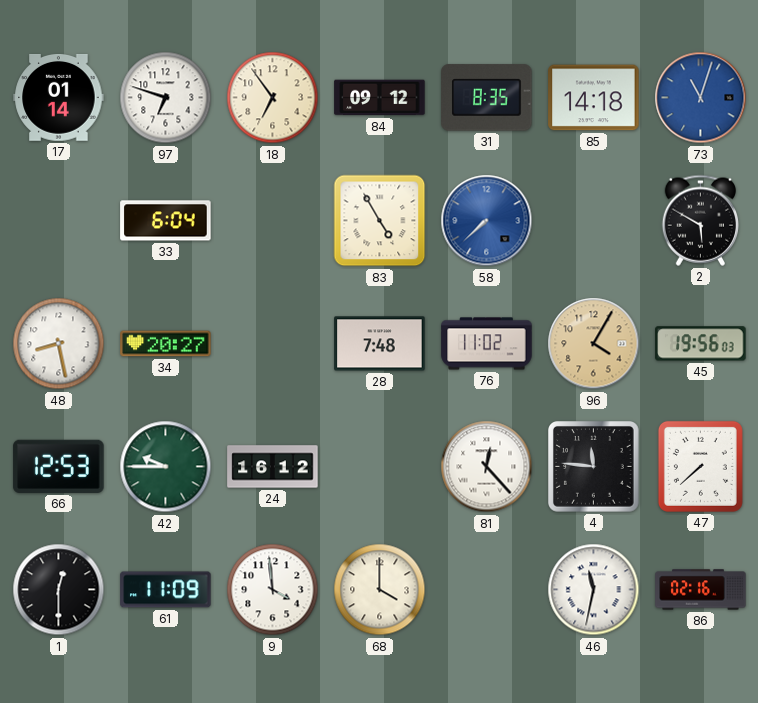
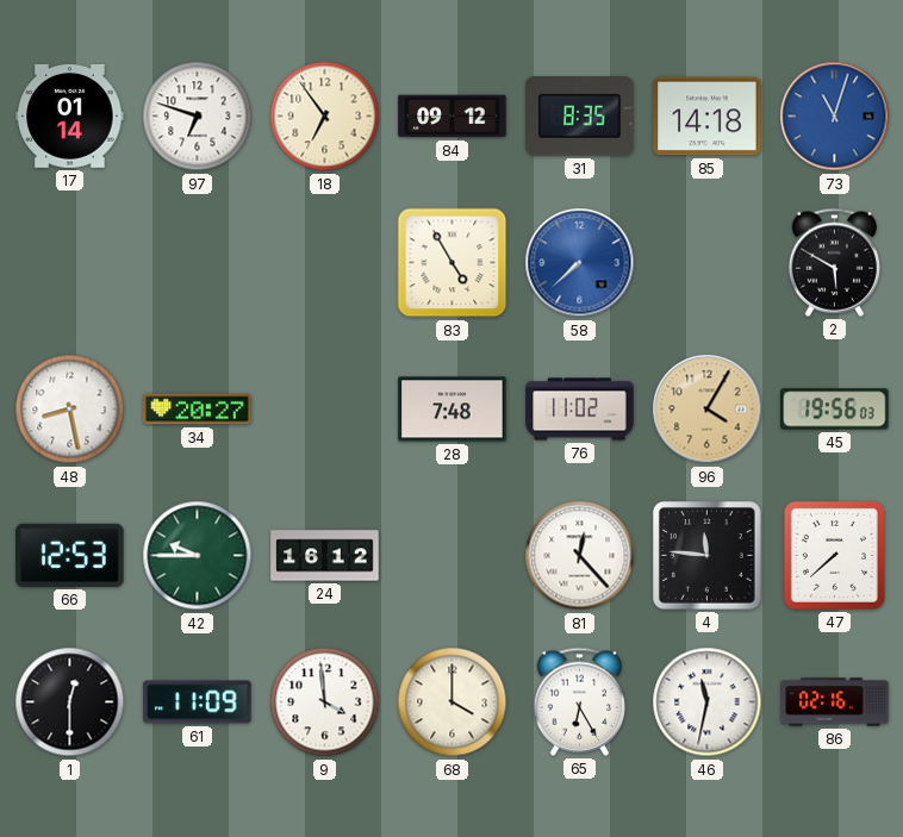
33: 6:04 -> none (166, 221)
65: none -> 6:25 (579, 701)
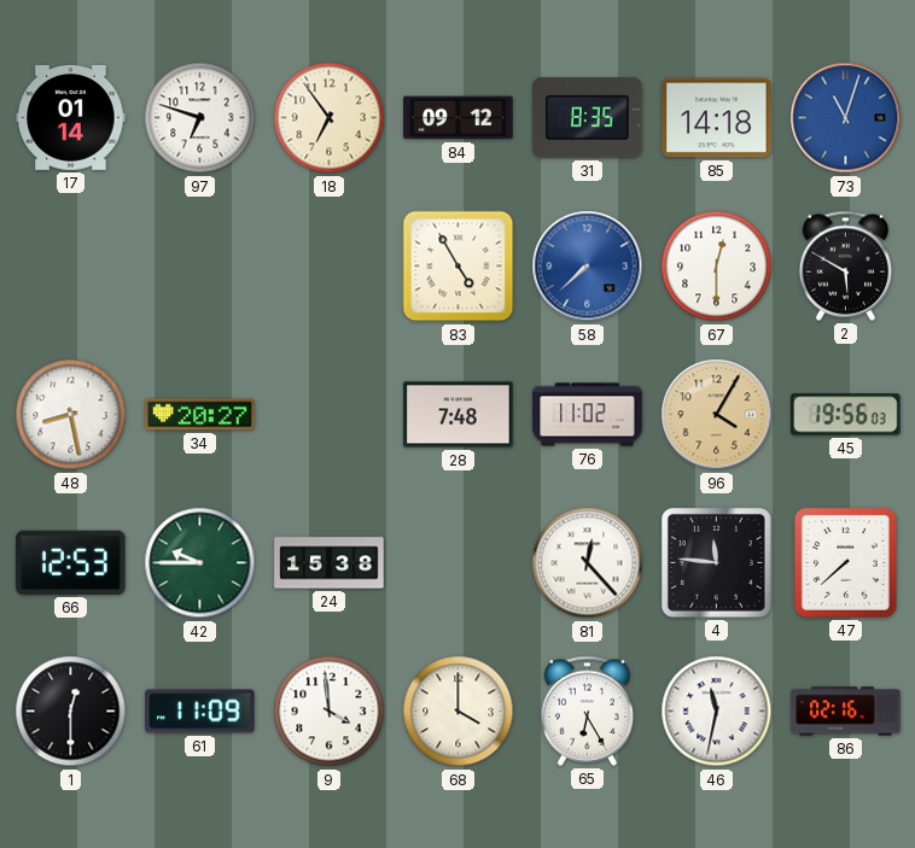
67: none -> 12:30 (717, 267)
24: 16:12 -> 15:38 (330, 563)
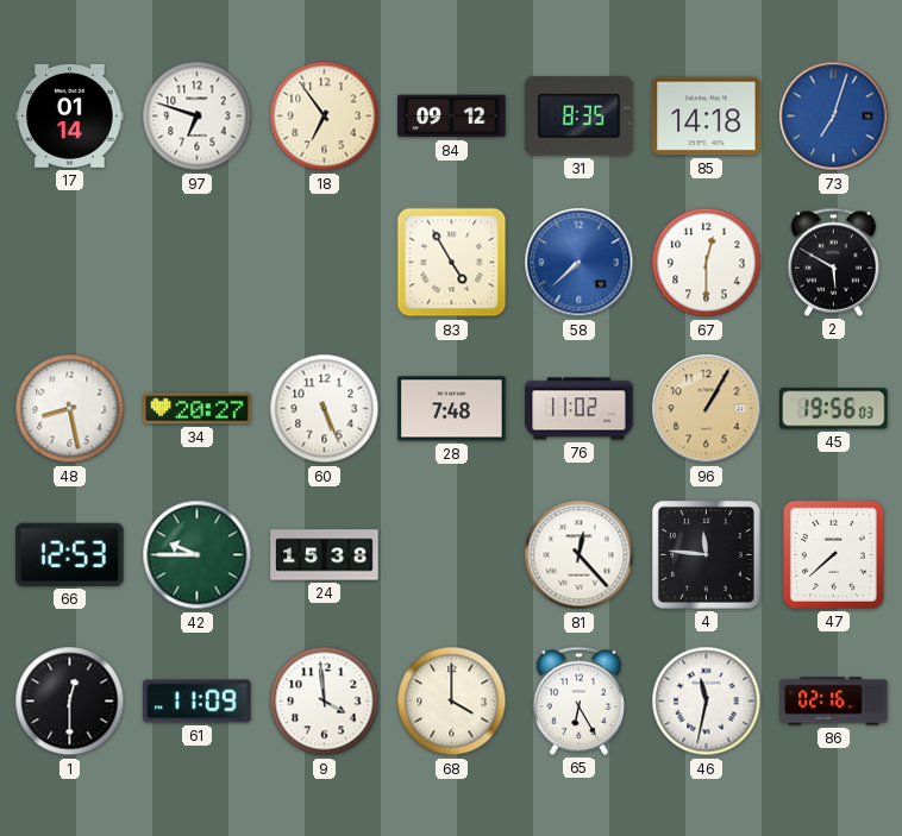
73: 11:03 -> 7:03 (834, 117)
60: none -> 5:26 (325, 409)
96: 4:05 -> 1:05 (707, 409)
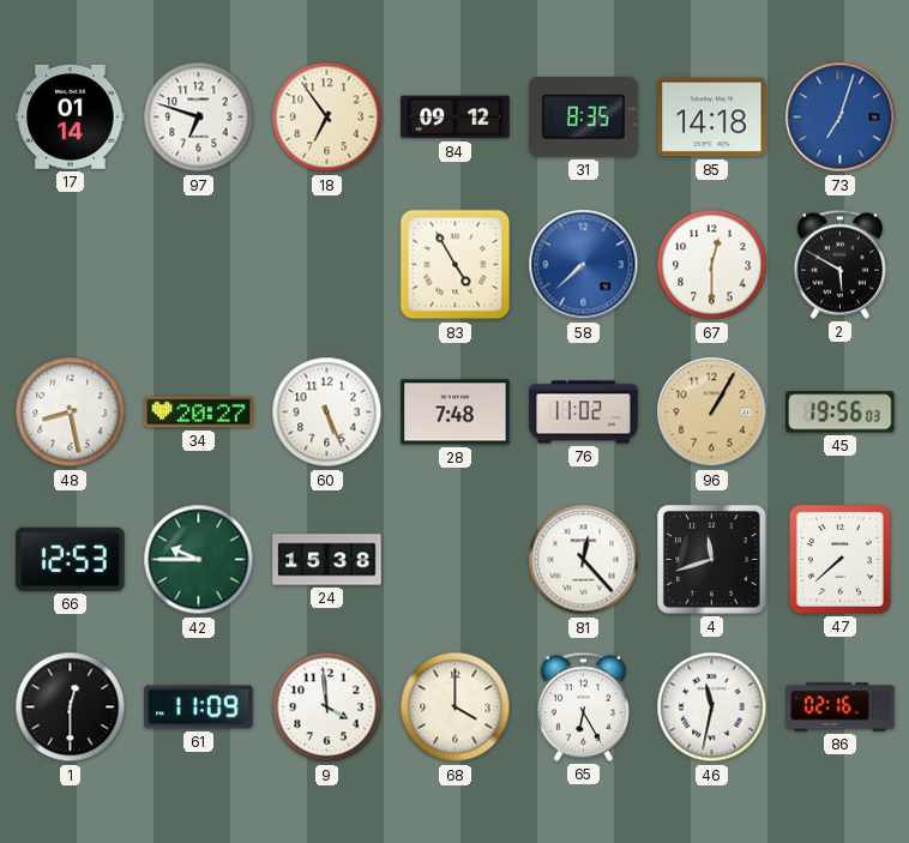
4: 11:46 -> 11:42 (712, 560)
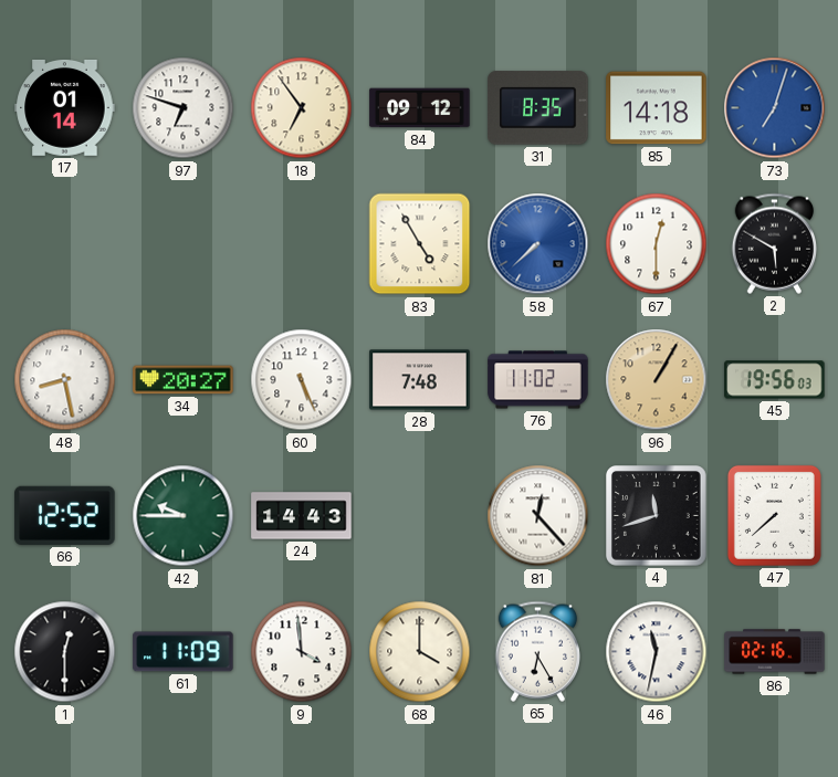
66: 12:53 -> 12:52 (65, 515)
24: 15:38 -> 14:43 (302, 516)
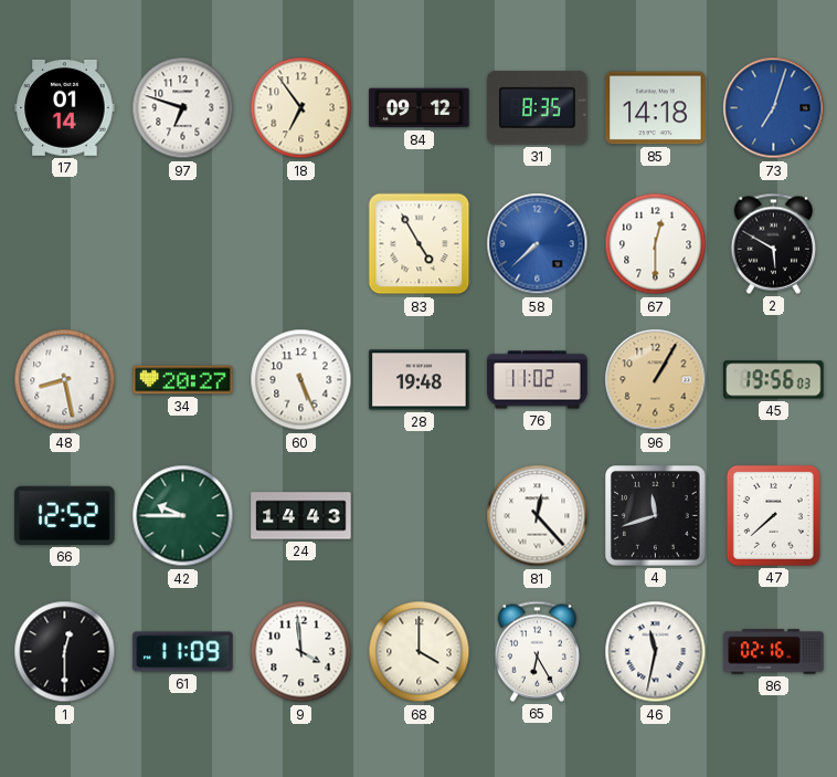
28: 7:48 -> 19:48 (420, 380)
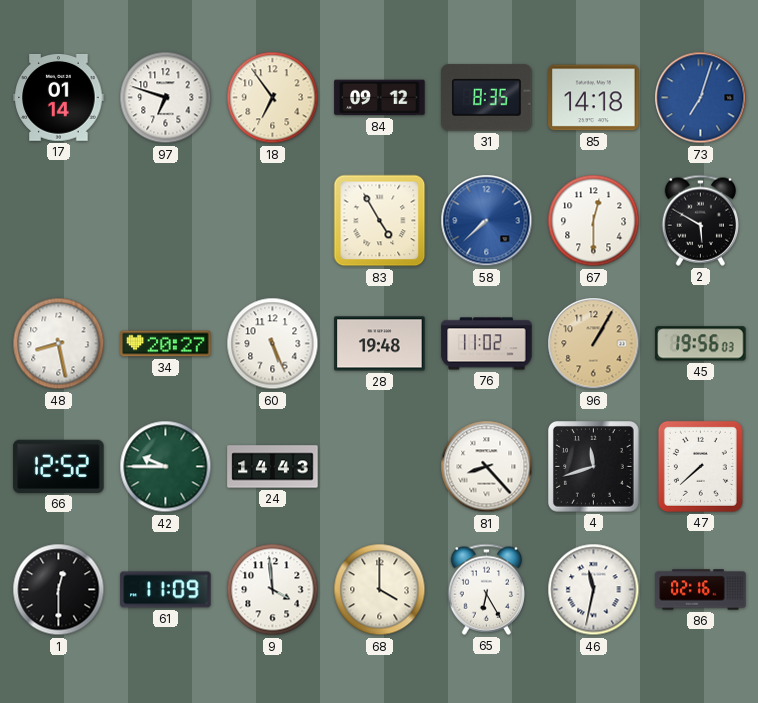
81: 12:23 -> 8:23 (487, 467)
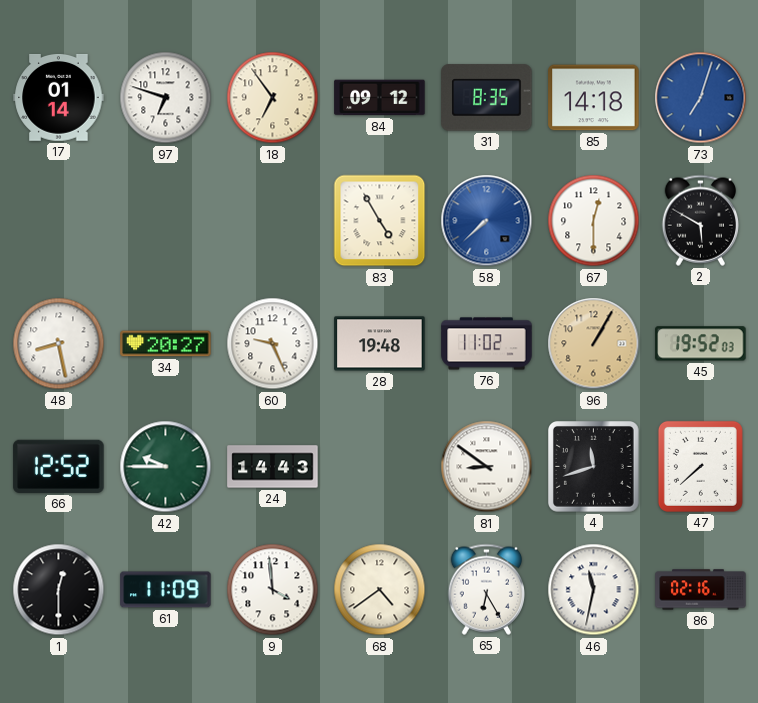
60: 5:26 -> 9:26 (273, 344)
45: 19:56 -> 19:52 (701, 344)
81: 8:23 -> 8:51 (487, 467)
68: 4:00 -> 4:39 (380, 590)
